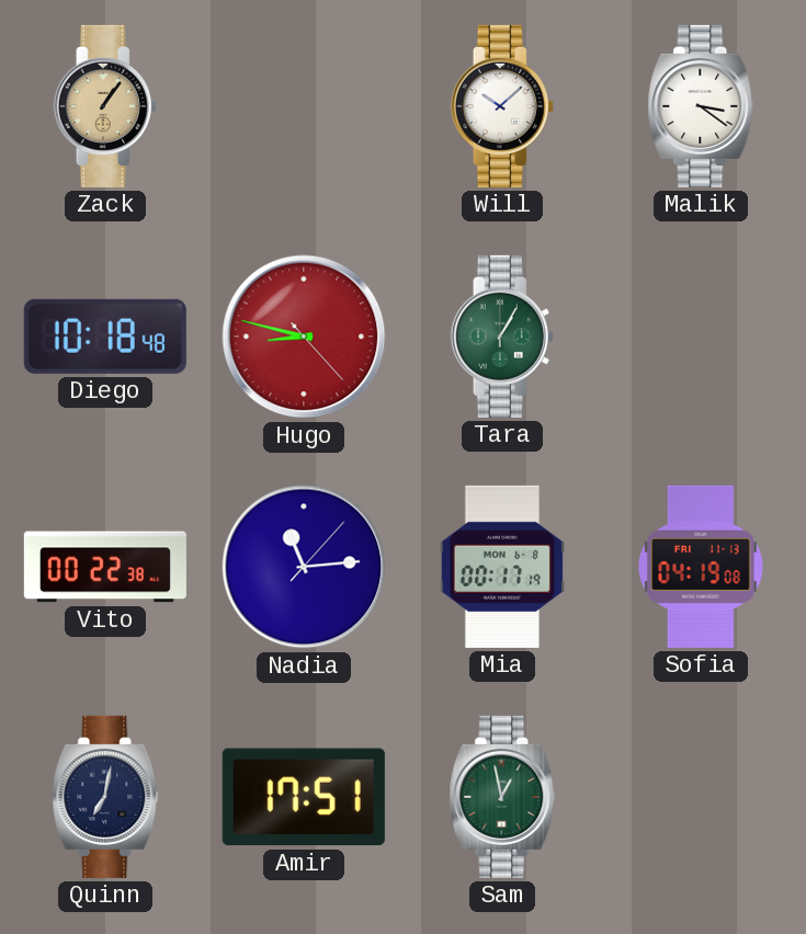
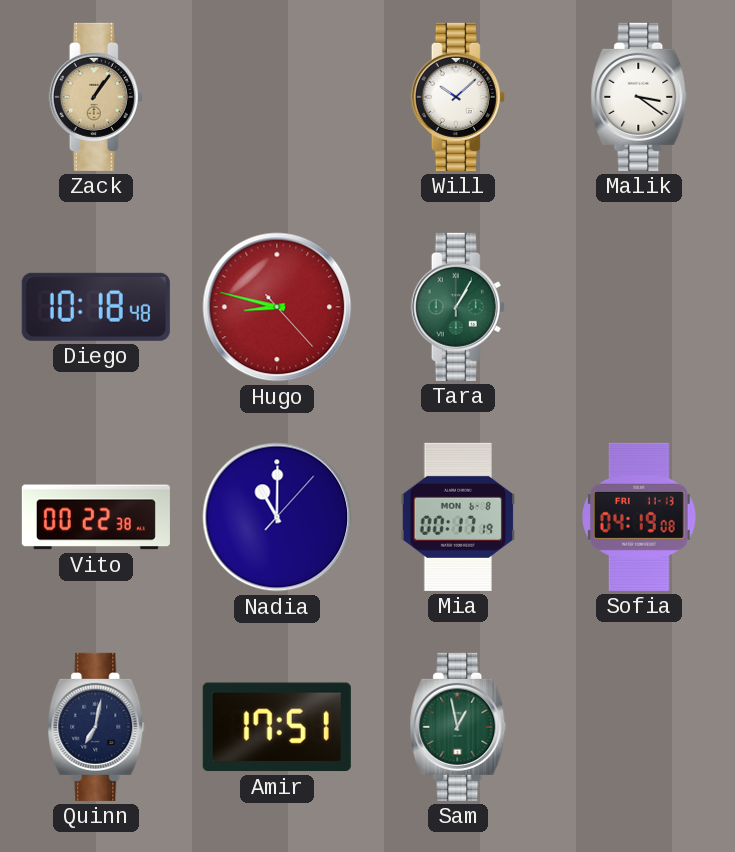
Nadia: 11:14 -> 11:00 (277, 517)
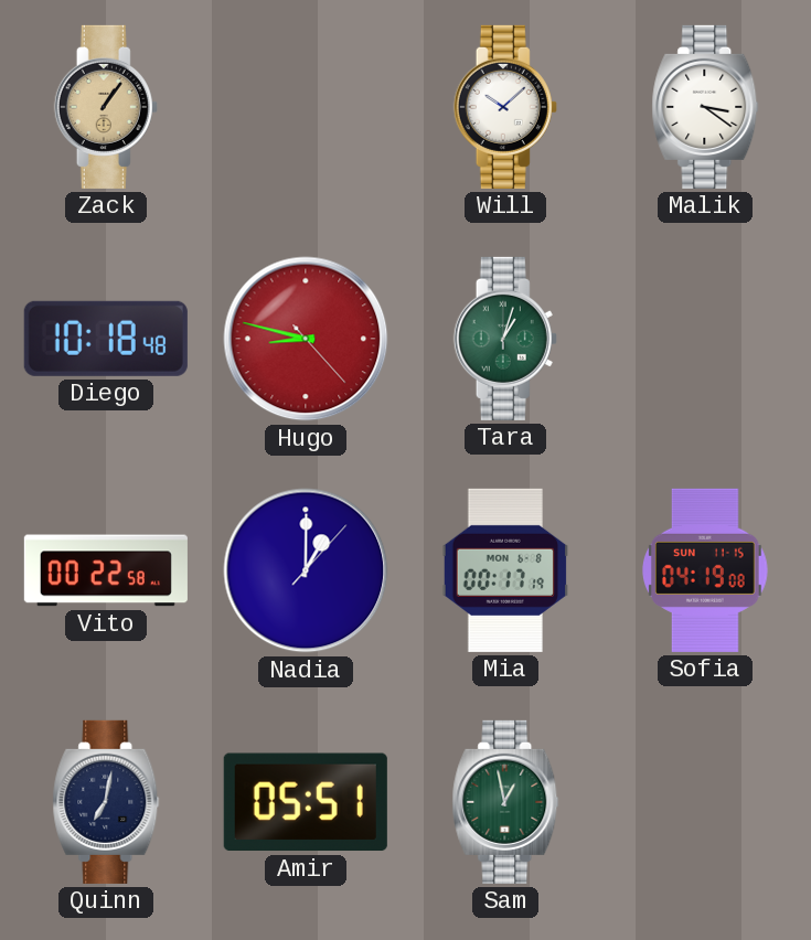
Tara: 1:05 -> 1:03 (505, 339)
Vito: 00:22:38 -> 00:22:58 (106, 570)
Nadia: 11:00 -> 1:00 (306, 570)
Sofia date: FRI 11-13 -> SUN 11-15 (706, 570)
Amir: 17:51 -> 05:51 (306, 802)
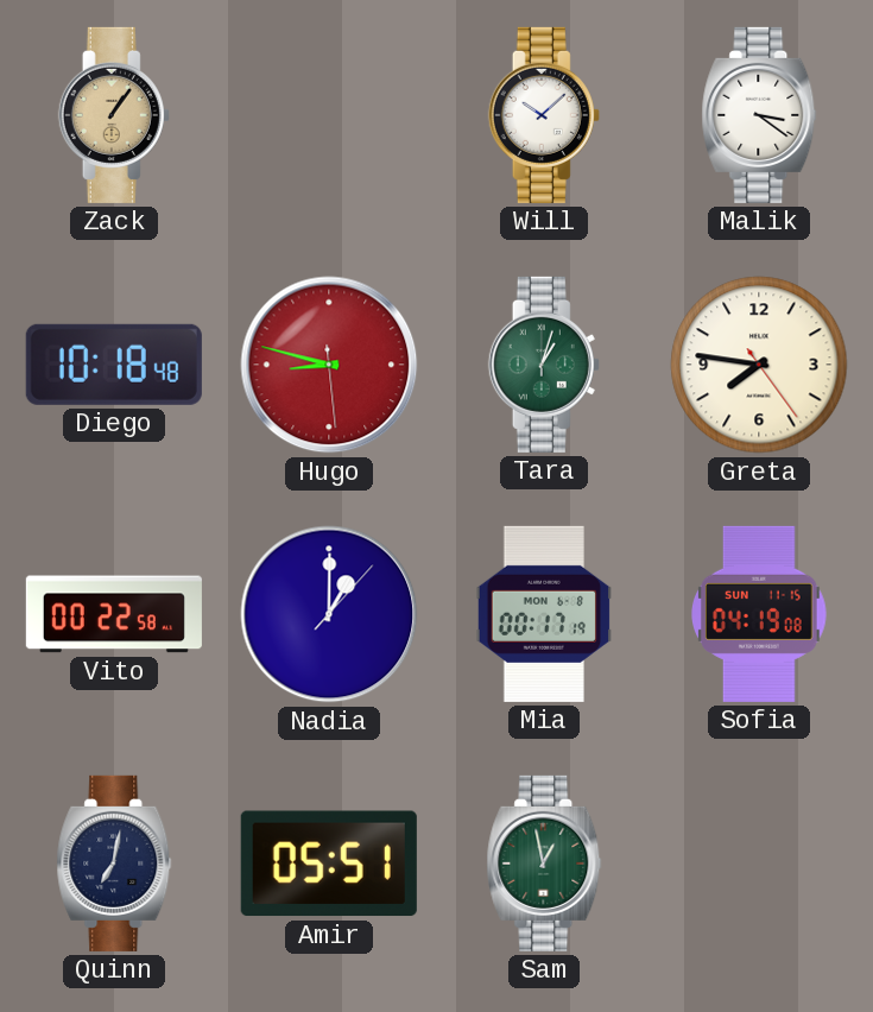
Hugo: 8:47:23 -> 8:47:29 (329, 365)
Greta: none -> 7:46 (759, 365)
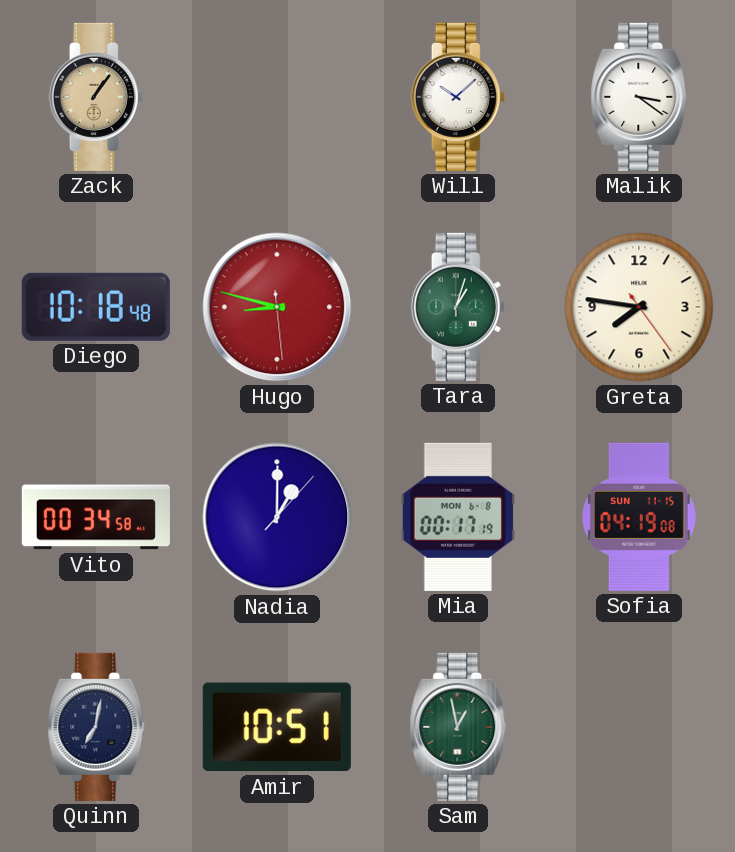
Vito: 00:22 -> 00:34 (96, 517)
Amir: 05:51 -> 10:51 (277, 727)
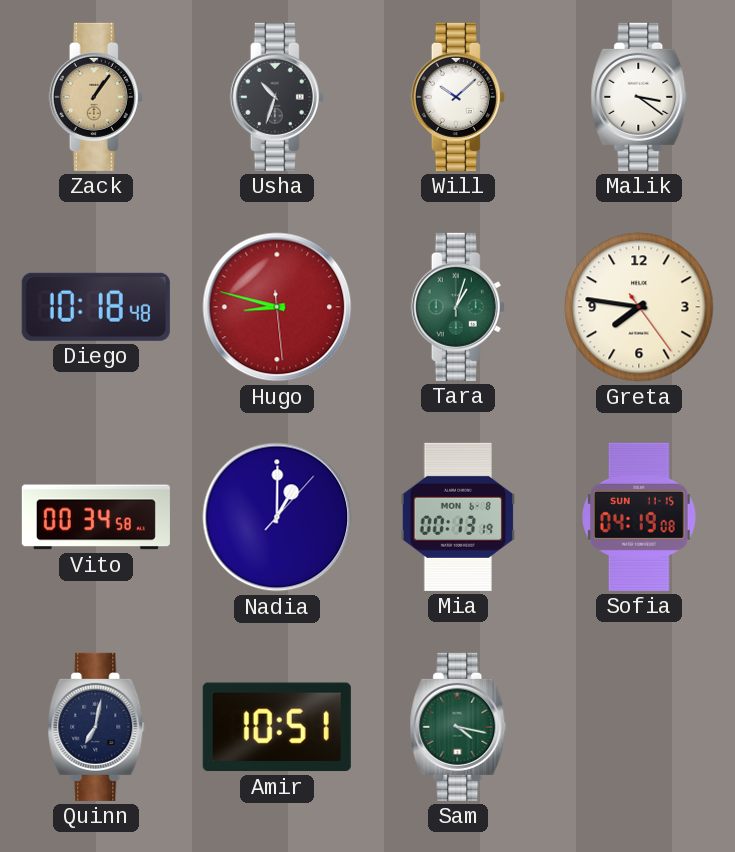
Usha: none -> 10:33 (277, 97)
Mia: 00:17 -> 00:13 (457, 517)
Sam: 12:58 -> 4:17 (458, 727)
